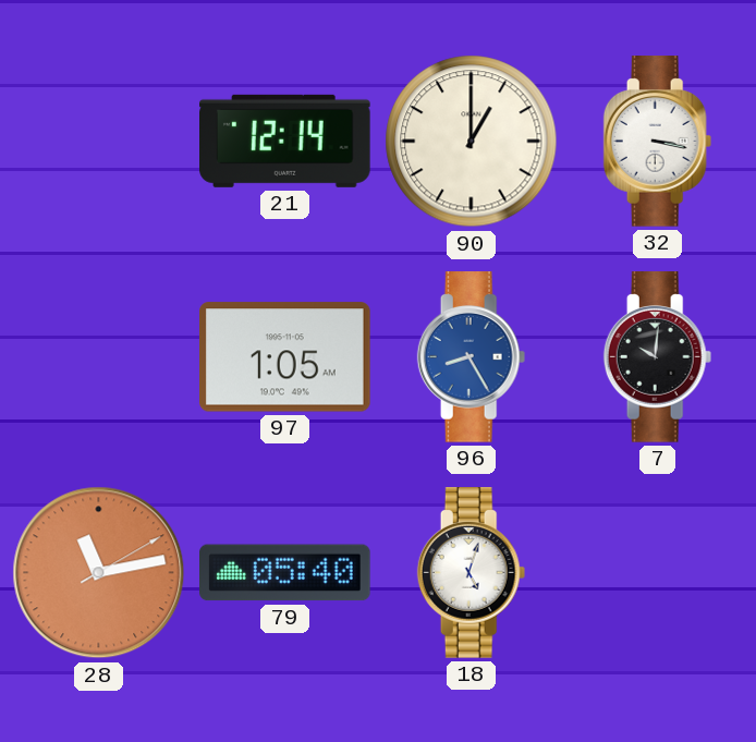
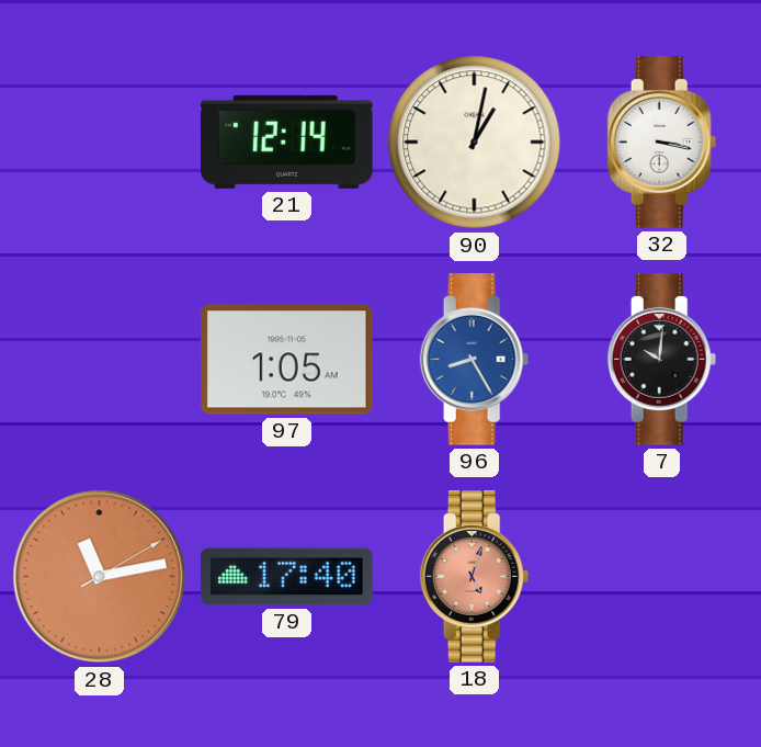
90: 1:00 -> 1:02 (475, 143)
79: 05:40 -> 17:40 (287, 577)
18 dial: white -> salmon (475, 577)
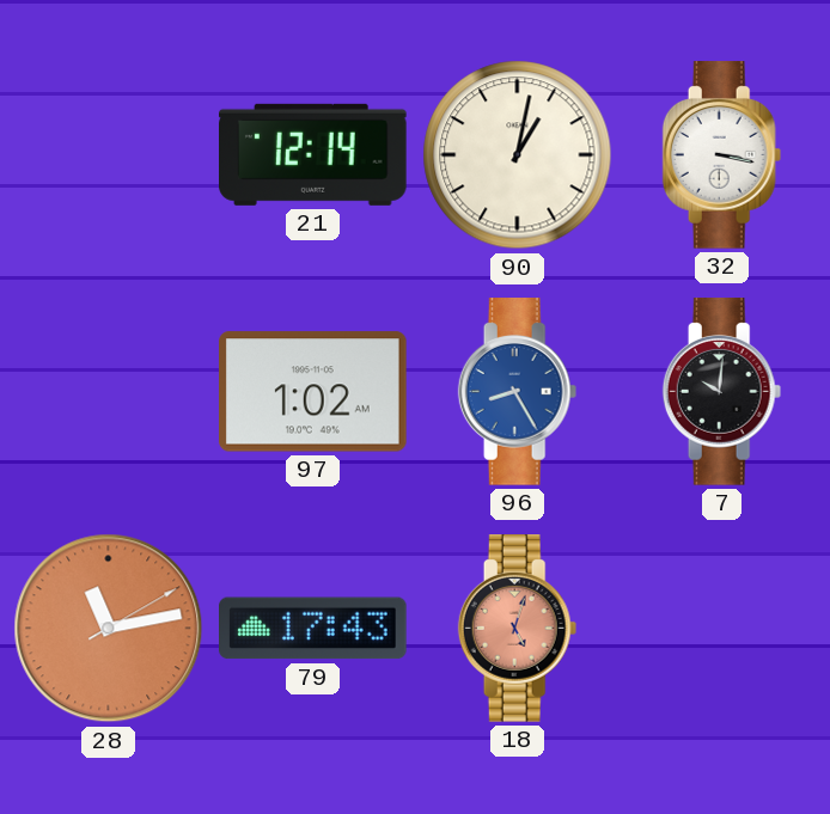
97: 1:05 -> 1:02 (313, 392)
79: 17:40 -> 17:43 (313, 629)
